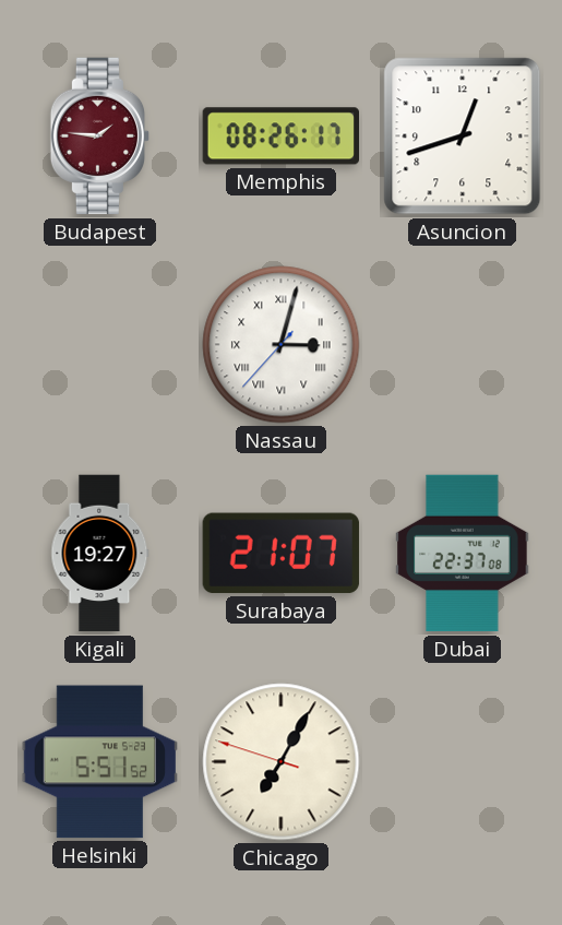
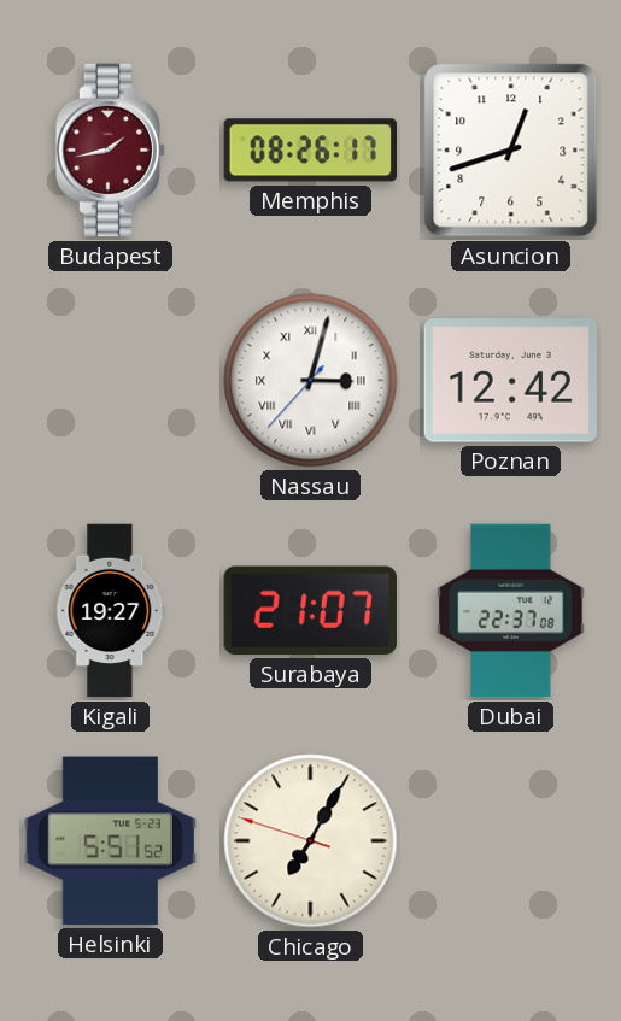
Budapest: 1:46 -> 1:43 (110, 151)
Poznan: none -> 12:42 (510, 381)
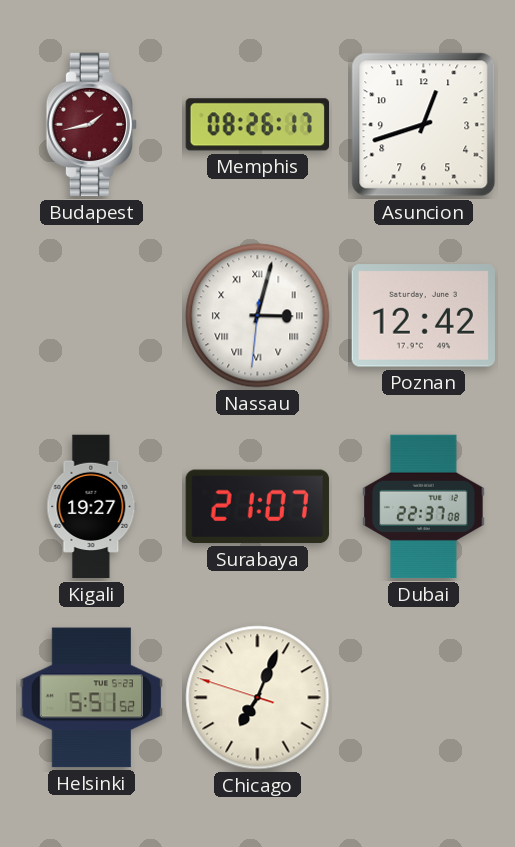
Nassau: 3:02:37 -> 3:02:31 (258, 316)
Chicago: 7:04 -> 7:03 (258, 698)
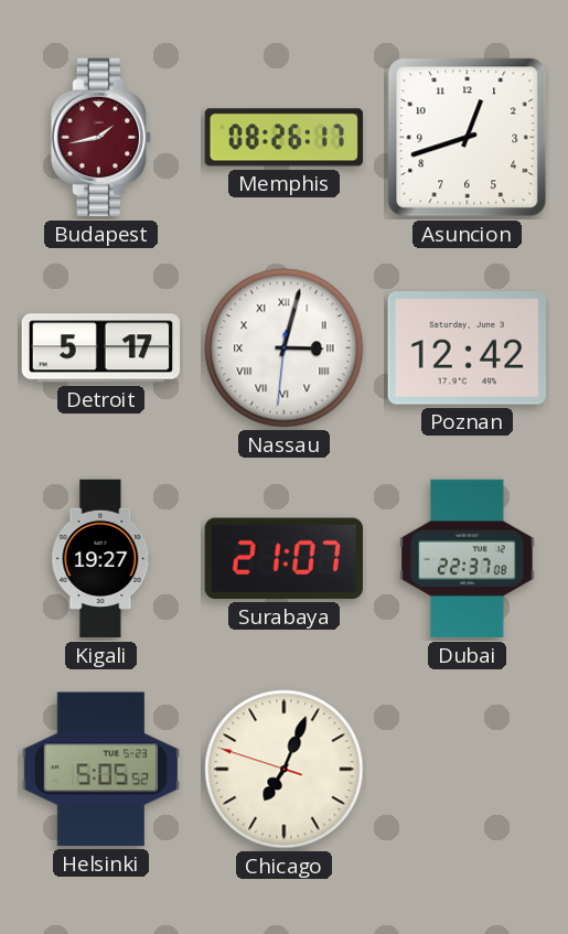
Detroit: none -> 5:17 (101, 348)
Helsinki: 5:51 -> 5:05 (101, 770)
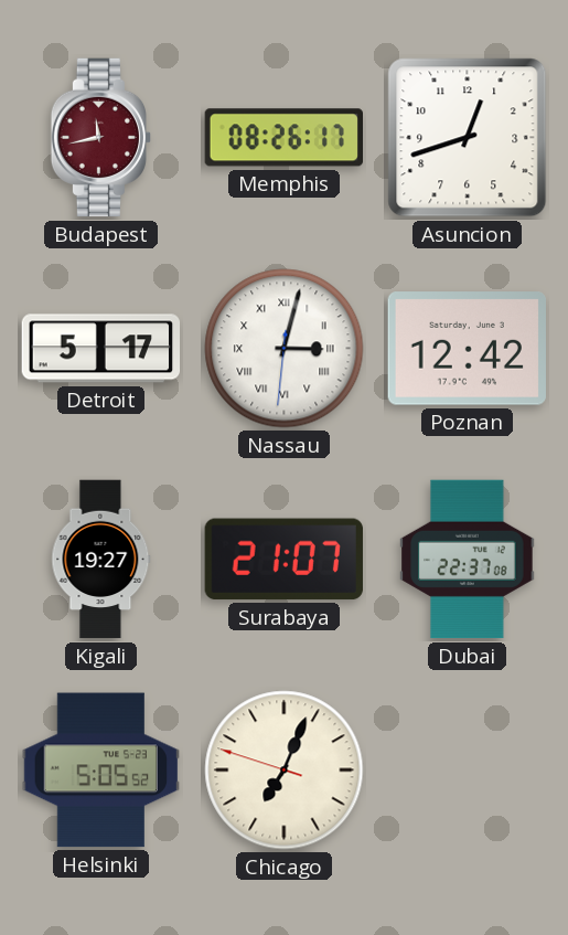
Budapest: 1:43 -> 11:43 (100, 138)
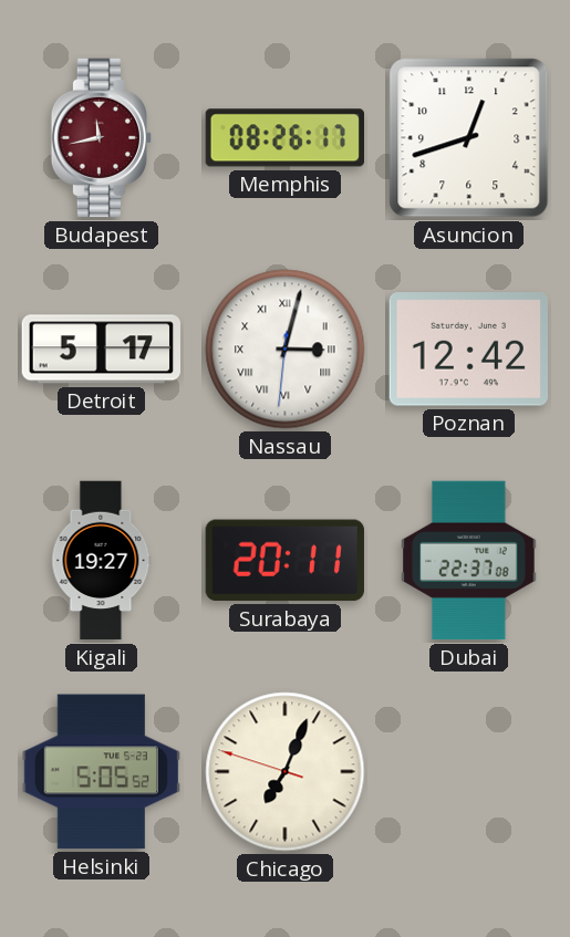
Surabaya: 21:07 -> 20:11 (284, 561)
